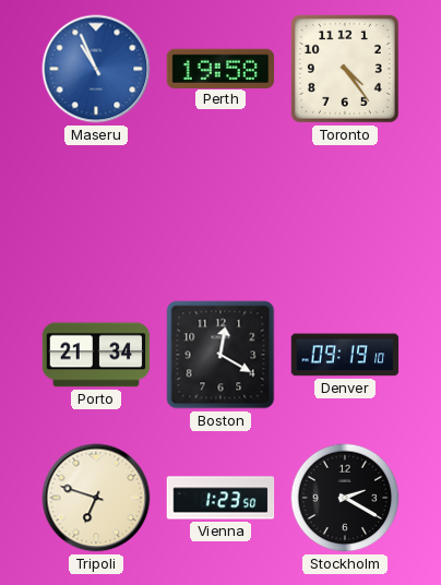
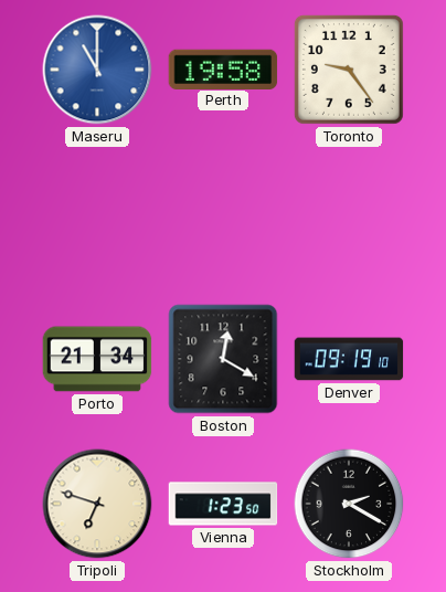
Maseru: 10:56 -> 11:00 (97, 70)
Toronto: 4:24 -> 9:24 (349, 70)
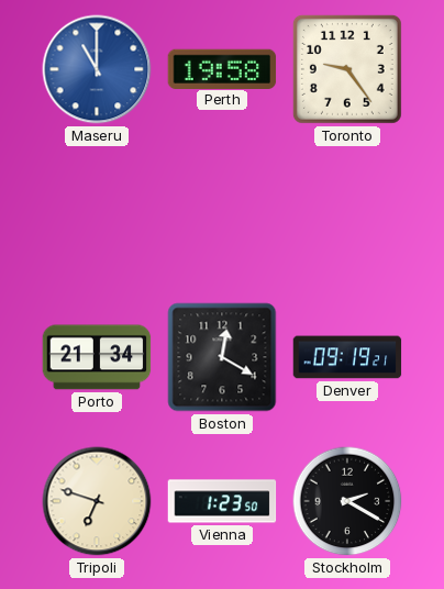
Denver: 09:19:10 -> 09:19:21 (347, 357)
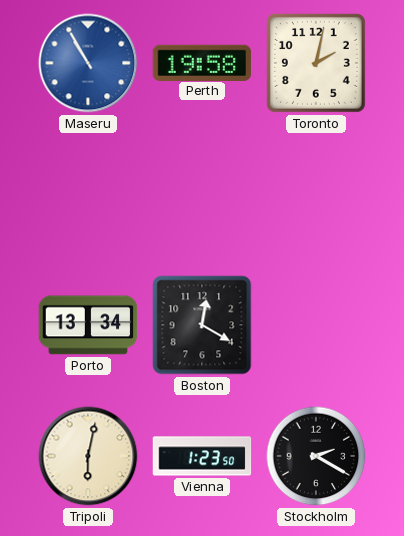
Maseru: 11:00 -> 10:55 (88, 63)
Toronto: 9:24 -> 2:02 (316, 63)
Porto: 21:34 -> 13:34 (88, 325)
Denver: 09:19 -> none (347, 357)
Tripoli: 6:48 -> 6:02 (88, 456)
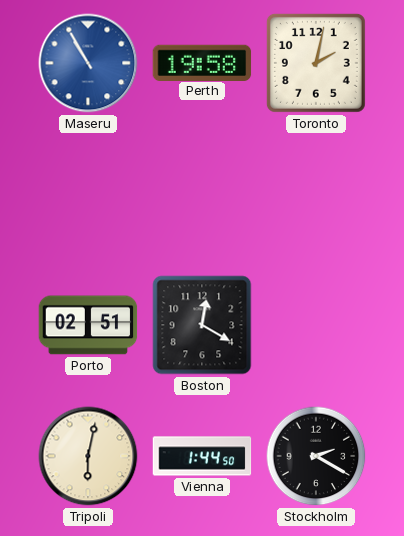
Porto: 13:34 -> 02:51 (88, 325)
Vienna: 1:23 -> 1:44 (202, 456)
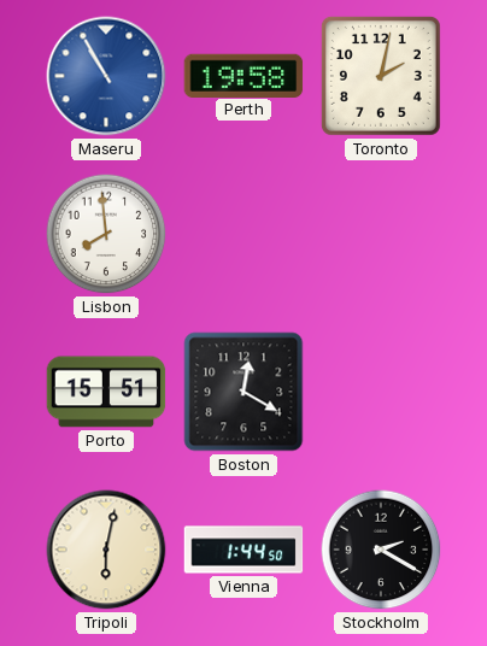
Lisbon: none -> 7:59 (106, 234)
Porto: 02:51 -> 15:51 (106, 392)
